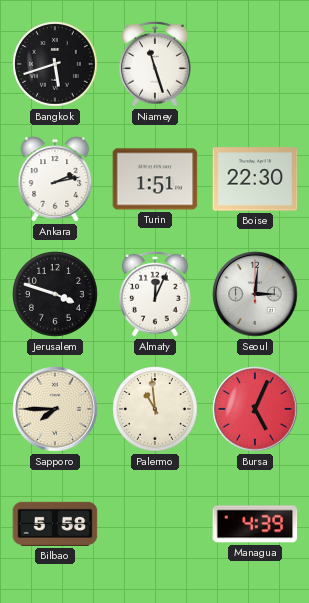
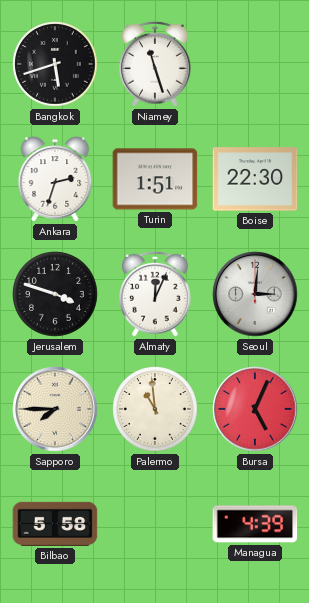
Ankara: 2:13 -> 2:33 (55, 179)
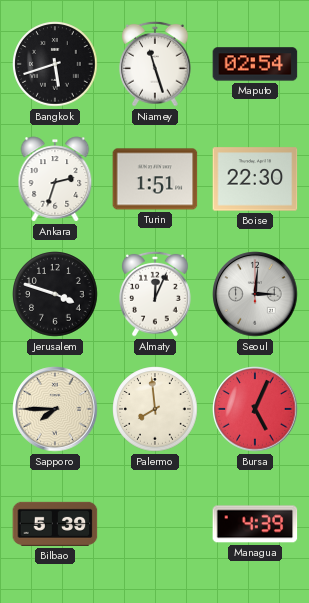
Maputo: none -> 02:54 (255, 64)
Palermo: 10:59 -> 7:59 (155, 409)
Bilbao: 5:58 -> 5:39 (55, 524)
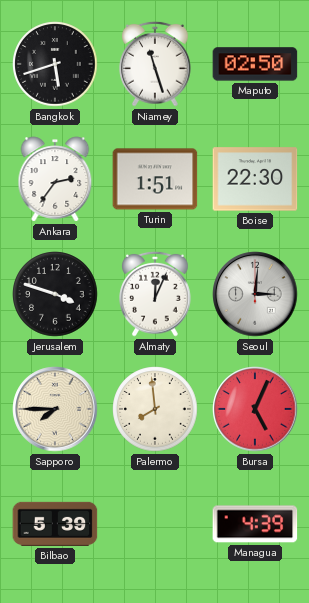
Maputo: 02:54 -> 02:50 (255, 64)
Ankara: 2:33 -> 2:36 (55, 179)
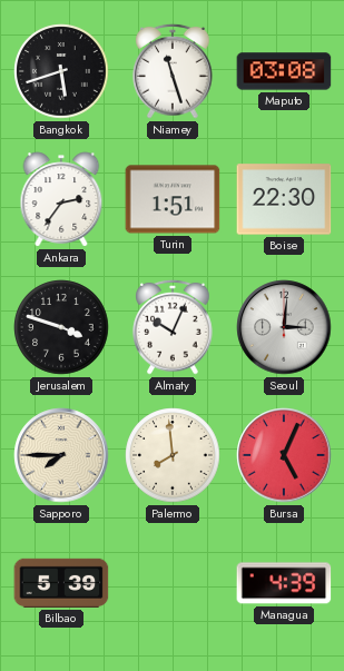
Maputo: 02:50 -> 03:08 (284, 71)
Almaty: 12:04 -> 10:04 (173, 327)
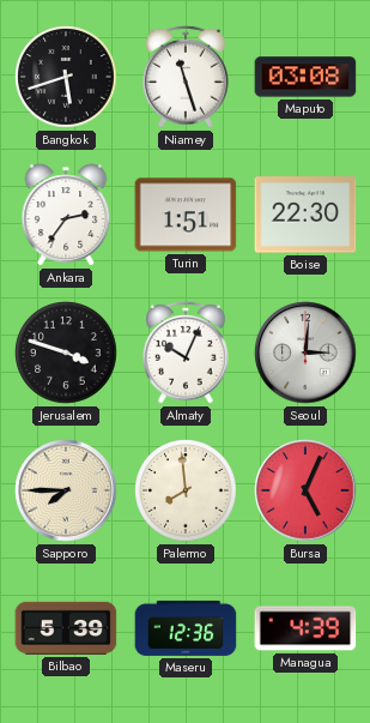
Maseru: none -> 12:36 (186, 628)
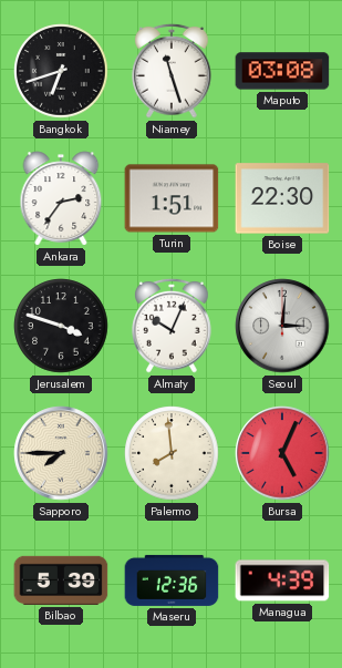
Bangkok: 5:42 -> 6:42 (61, 71)
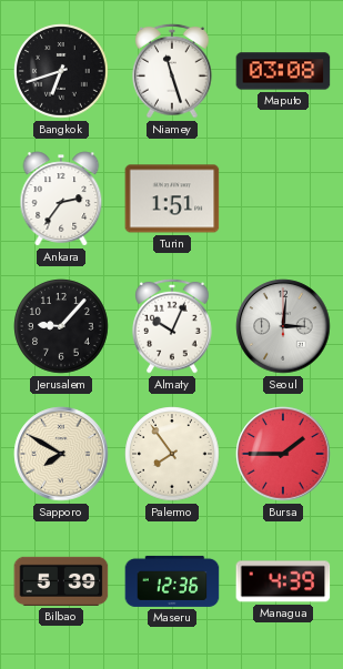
Boise: 22:30 -> none (282, 198)
Jerusalem: 3:48 -> 9:07 (61, 326)
Sapporo: 7:45 -> 7:50 (61, 454)
Palermo: 7:59 -> 7:54 (172, 454)
Bursa: 5:04 -> 1:45 (283, 454)
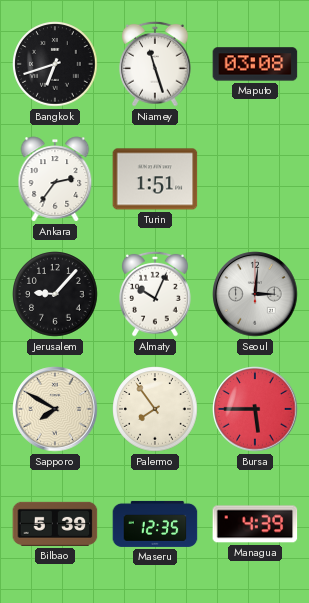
Bursa: 1:45 -> 5:45 (255, 409)
Maseru: 12:36 -> 12:35 (155, 524)
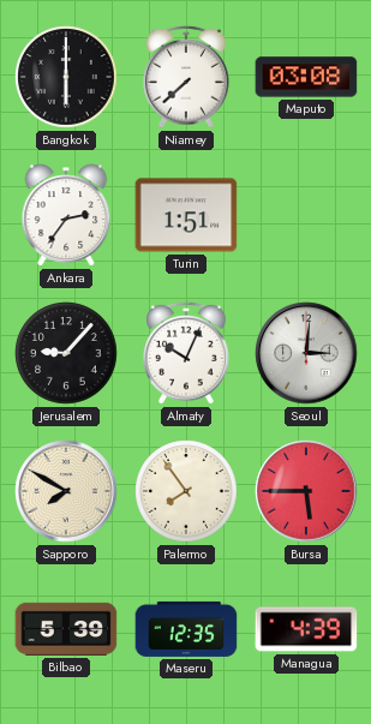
Bangkok: 6:42 -> 6:00 (66, 77)
Niamey: 11:27 -> 7:38 (186, 77)
